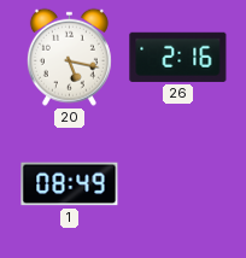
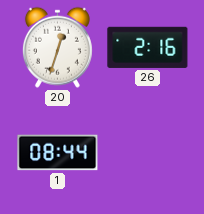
20: 5:17 -> 12:33 (57, 47)
1: 08:49 -> 08:44 (58, 153)
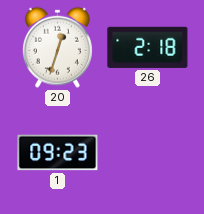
26: 2:16 -> 2:18 (148, 47)
1: 08:44 -> 09:23 (58, 153)
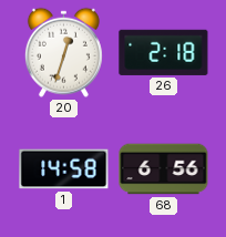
1: 09:23 -> 14:58 (64, 169)
68: none -> 6:56 (164, 169)
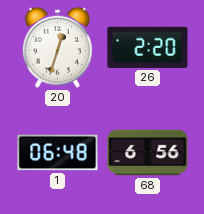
26: 2:18 -> 2:20 (148, 47)
1: 14:58 -> 06:48 (58, 153)
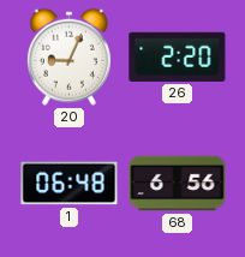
20: 12:33 -> 9:04 (68, 56)
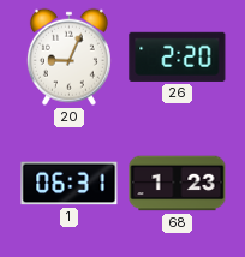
1: 06:48 -> 06:31 (70, 184)
68: 6:56 -> 1:23 (178, 184)
